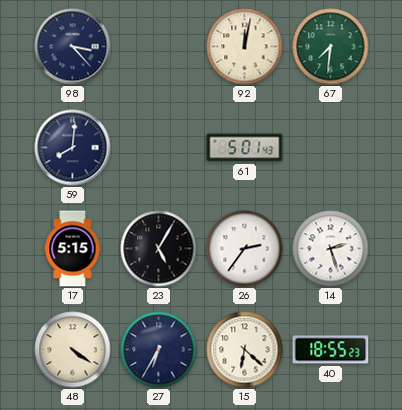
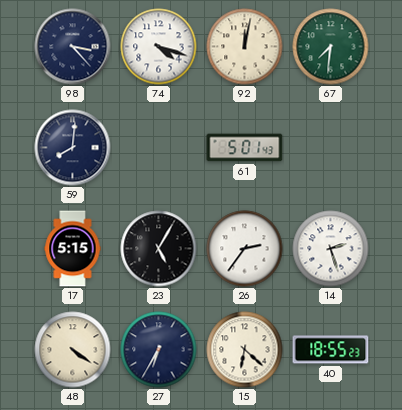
74: none -> 4:18 (159, 47)
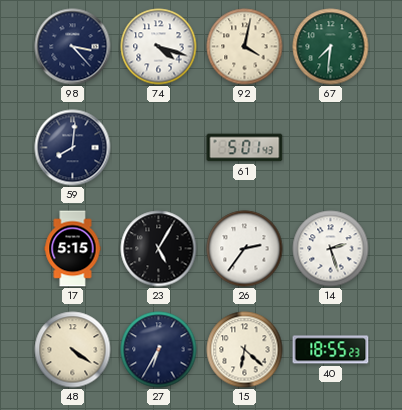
92: 12:02 -> 4:02 (245, 47)
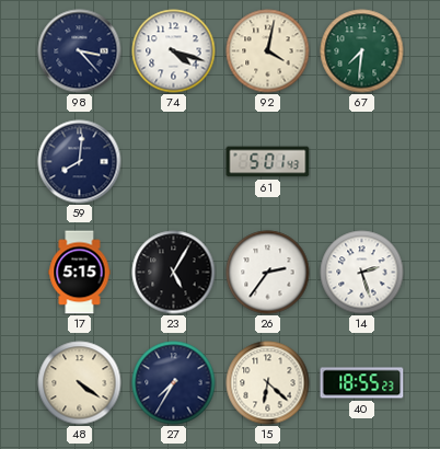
27: 6:35 -> 7:35 (174, 383)
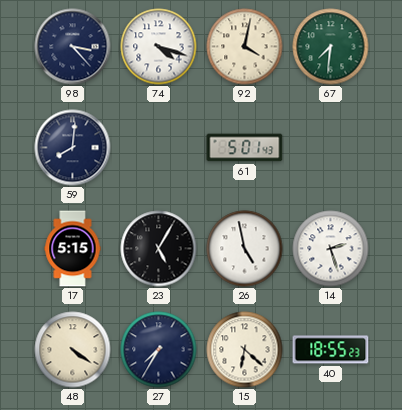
26: 2:36 -> 4:58 (245, 249)
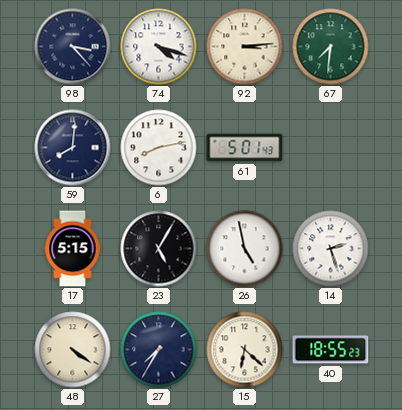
92: 4:02 -> 3:14 (245, 47)
6: none -> 8:13 (159, 148)
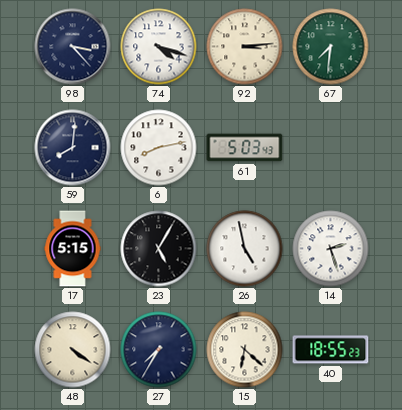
61: 5:01 -> 5:03 (245, 148)
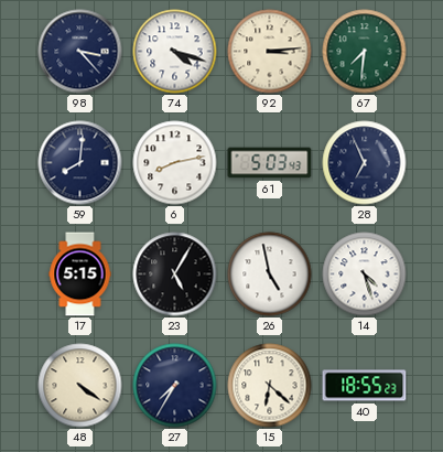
28: none -> 6:56 (365, 163)
14: 2:27 -> 4:27 (365, 275)
